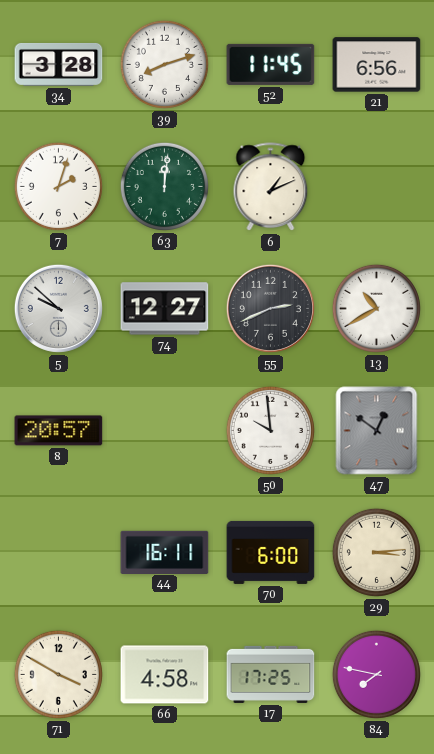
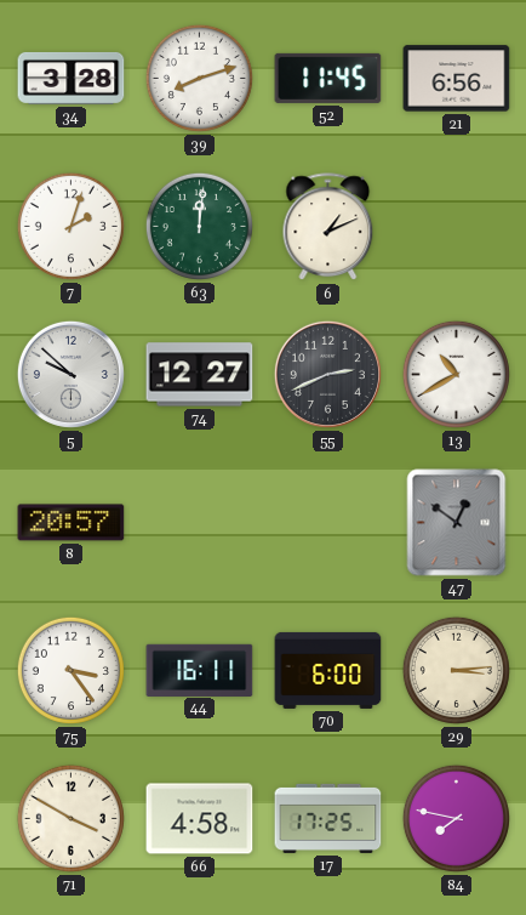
50: 9:59 -> none (270, 430)
75: none -> 3:24 (70, 670)
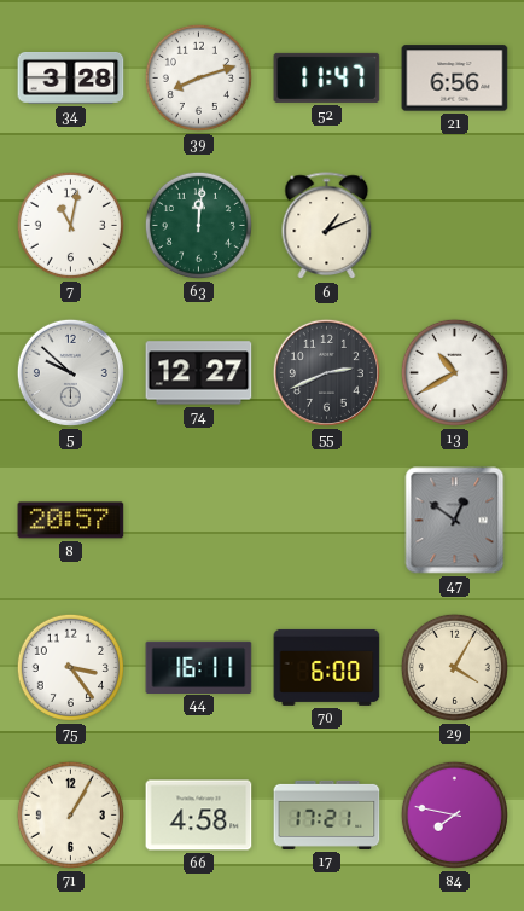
52: 11:45 -> 11:47 (327, 77)
7: 2:03 -> 11:02 (70, 225)
29: 3:14 -> 4:05 (454, 667)
71: 3:50 -> 1:05 (70, 814)
17: 17:25 -> 17:21 (327, 814)
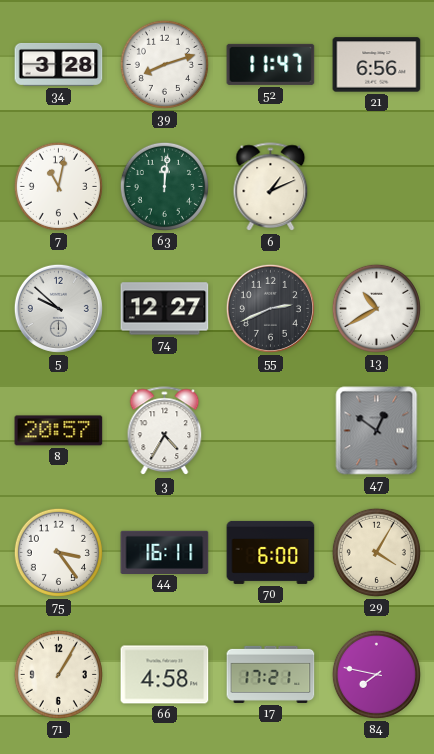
3: none -> 4:35 (165, 431)
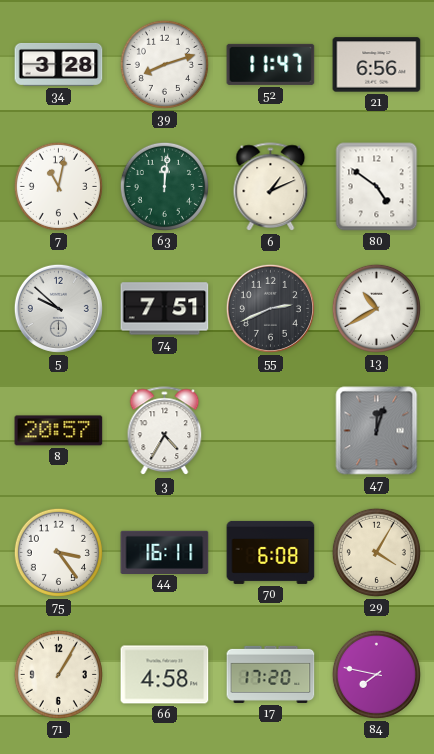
80: none -> 4:51 (377, 187)
74: 12:27 -> 7:51 (165, 309)
47: 12:51 -> 12:03 (377, 431)
70: 6:00 -> 6:08 (271, 552)
17: 17:21 -> 17:20 (271, 674)
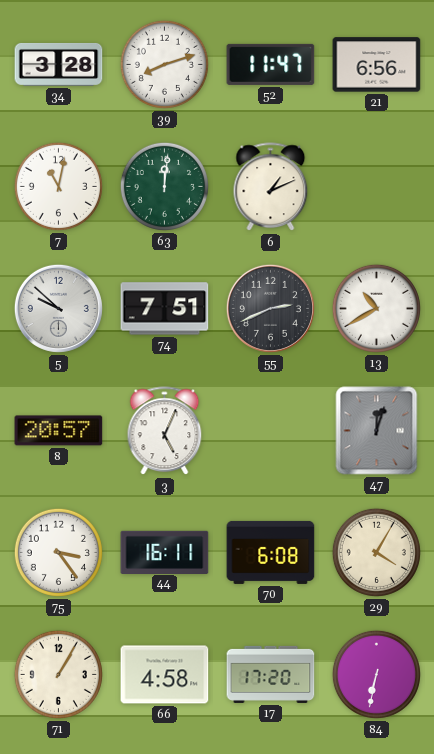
80: 4:51 -> none (377, 187)
3: 4:35 -> 5:04 (165, 431)
84: 7:47 -> 6:32 (376, 674)
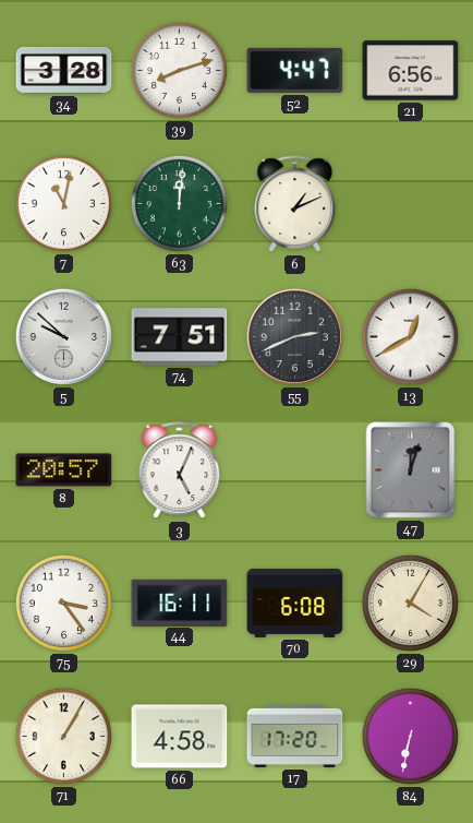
52: 11:47 -> 4:47 (295, 70)
13: 10:40 -> 12:40 (410, 336)
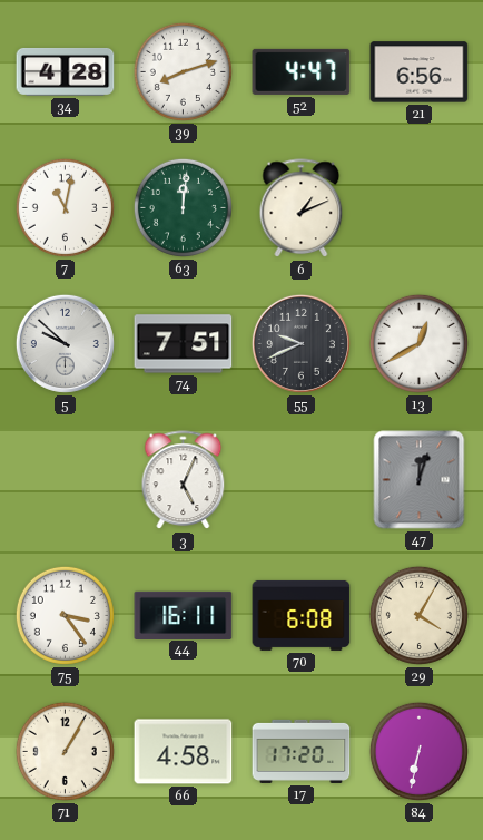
34: 3:28 -> 4:28 (66, 71)
55: 2:41 -> 9:41 (300, 343)
8: 20:57 -> none (64, 470)
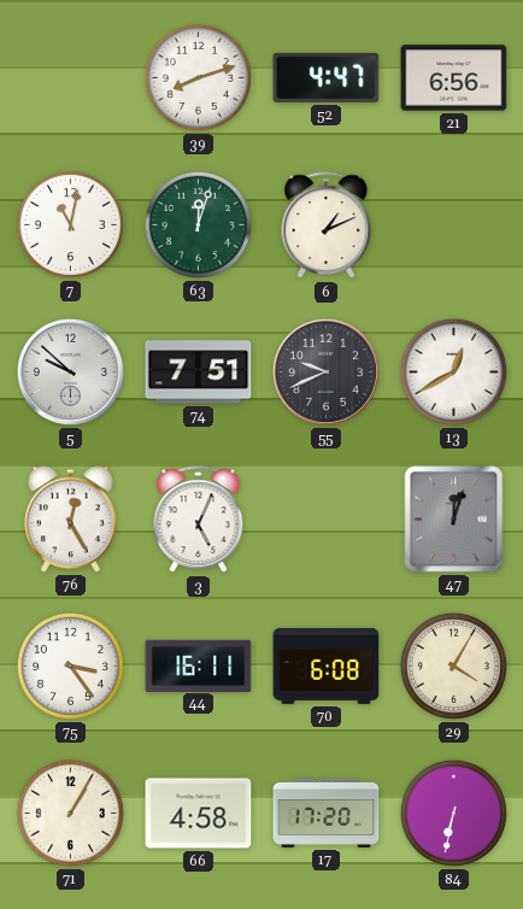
34: 4:28 -> none (66, 71)
63: 12:01 -> 12:03 (198, 224)
76: none -> 12:25 (70, 520)
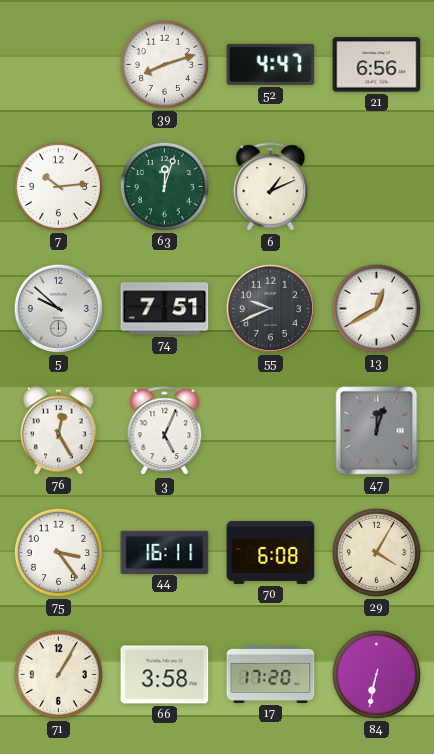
7: 11:02 -> 10:14 (58, 186)
66: 4:58 -> 3:58 (165, 675)
